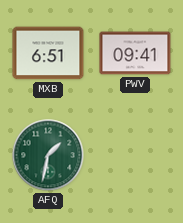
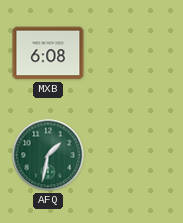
MXB: 6:51 -> 6:08 (48, 53)
PWV: 09:41 -> none (135, 53)
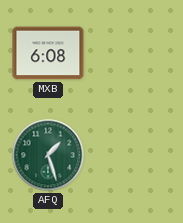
AFQ: 1:32 -> 1:27 (48, 155)
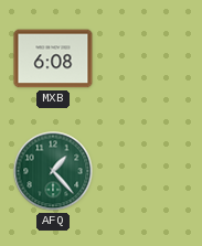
AFQ: 1:27 -> 1:23 (53, 171)
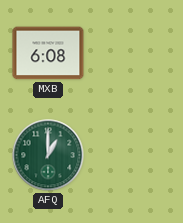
AFQ: 1:23 -> 1:00 (48, 155)
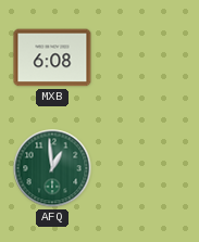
AFQ: 1:00 -> 12:59 (52, 168)
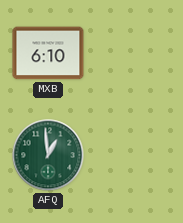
MXB: 6:08 -> 6:10 (48, 53)
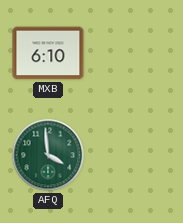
AFQ: 12:59 -> 3:59 (48, 155)
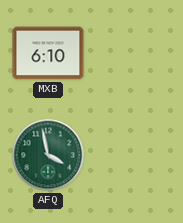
AFQ: 3:59 -> 3:58 (48, 155)
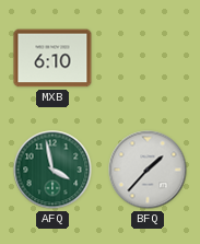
BFQ: none -> 1:37 (148, 170)
